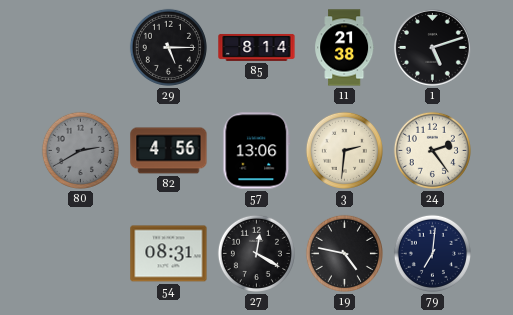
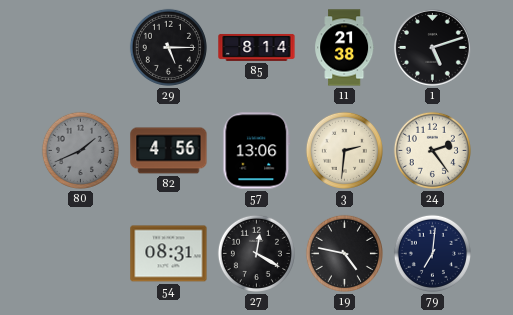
80: 2:40 -> 1:41 (80, 150)
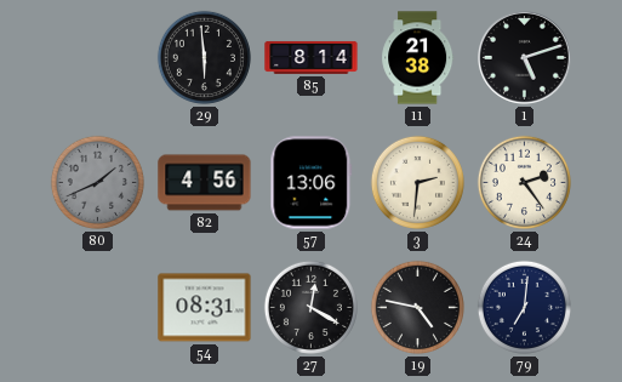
29: 5:15 -> 5:59 (204, 57)
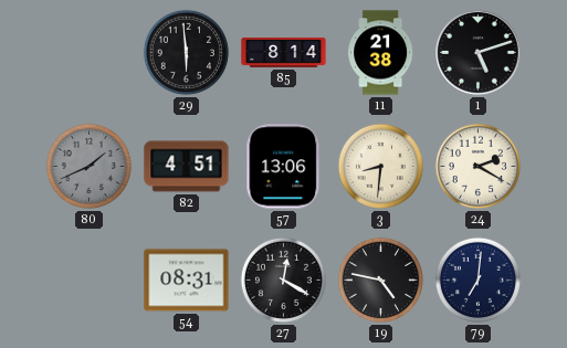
82: 4:56 -> 4:51 (187, 167)
3: 2:31 -> 8:31 (380, 166)
24: 2:24 -> 2:20 (477, 166)
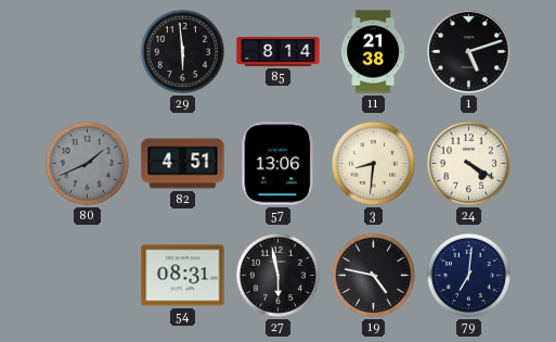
24: 2:20 -> 4:20 (468, 163)
27: 12:20 -> 5:58 (277, 275)
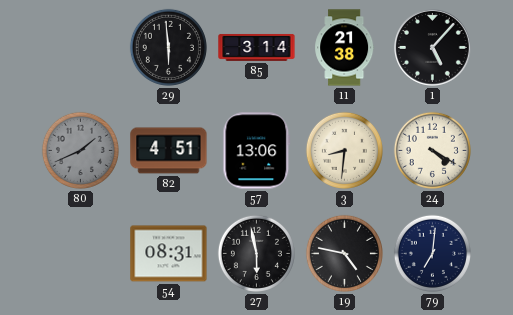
85: 8:14 -> 3:14 (257, 47)
1: 5:12 -> 5:07 (433, 48)
